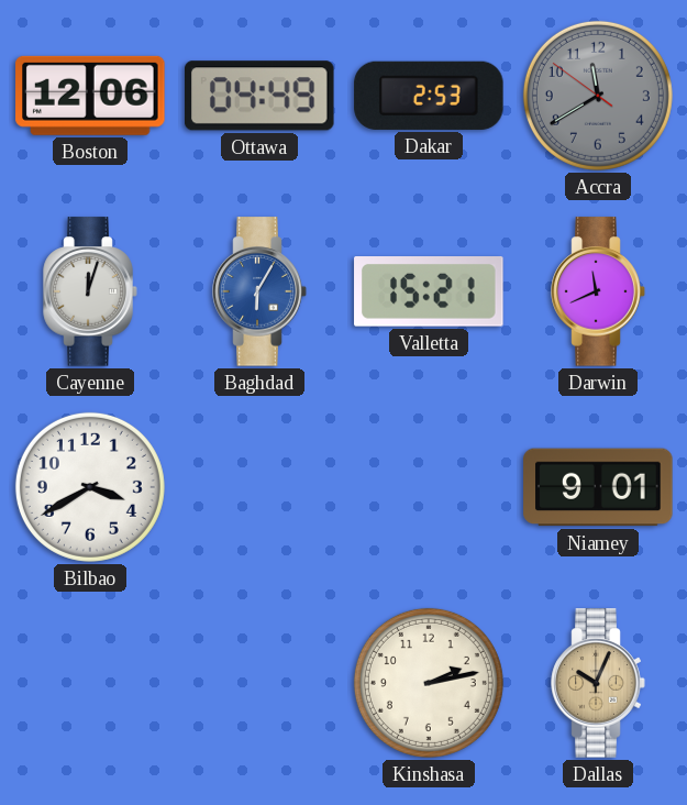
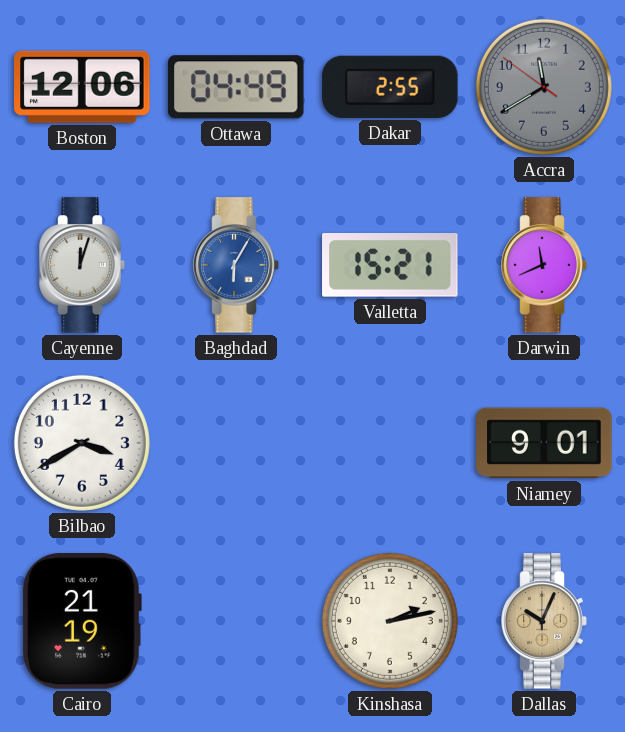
Dakar: 2:53 -> 2:55 (390, 87)
Cairo: none -> 21:19 (82, 621)
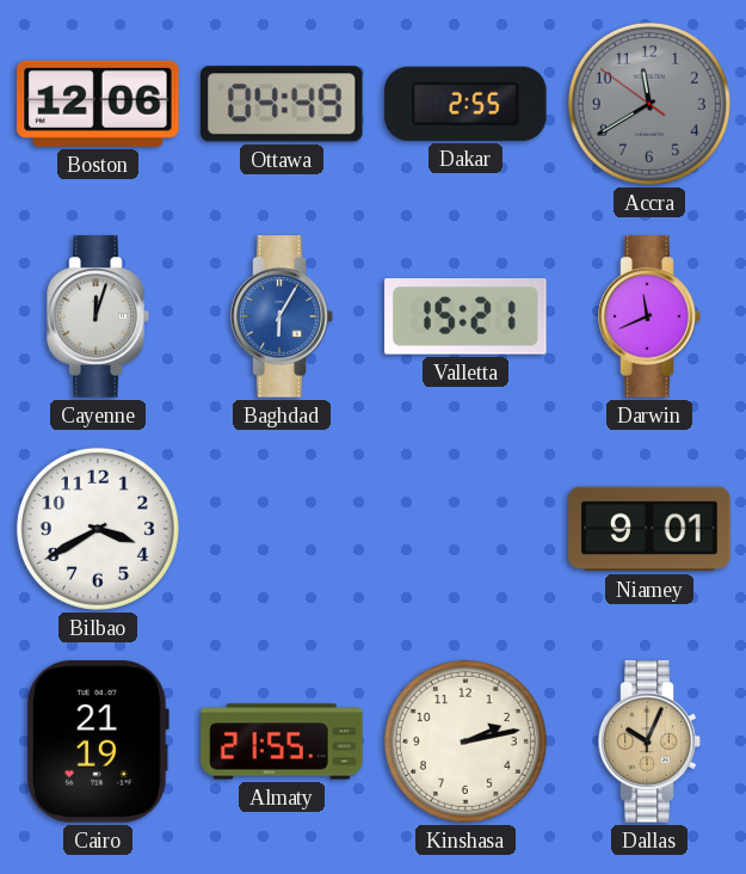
Almaty: none -> 21:55 (282, 741)
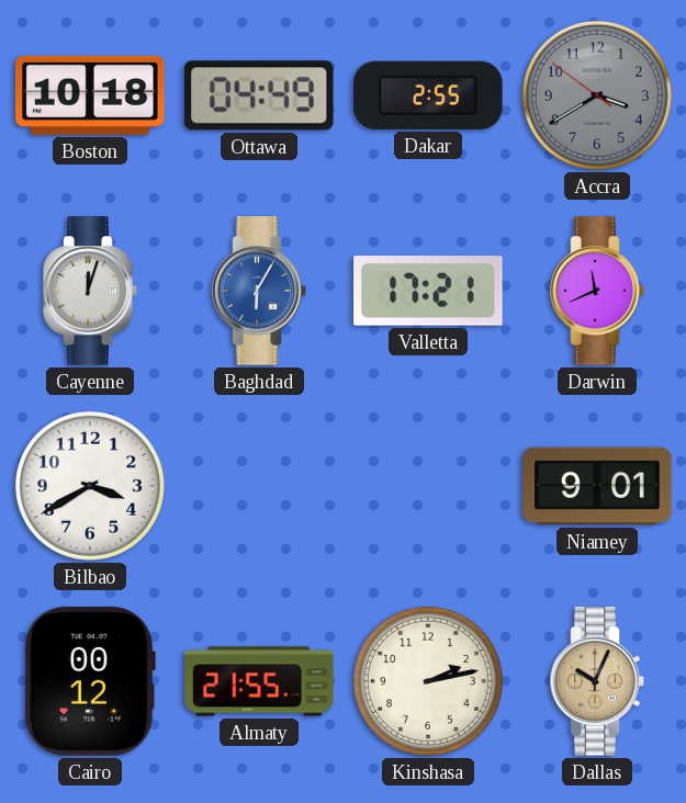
Boston: 12:06 -> 10:18 (90, 95)
Accra: 11:39 -> 3:39 (597, 95)
Valletta: 15:21 -> 17:21 (428, 292)
Cairo: 21:19 -> 00:12 (90, 681)
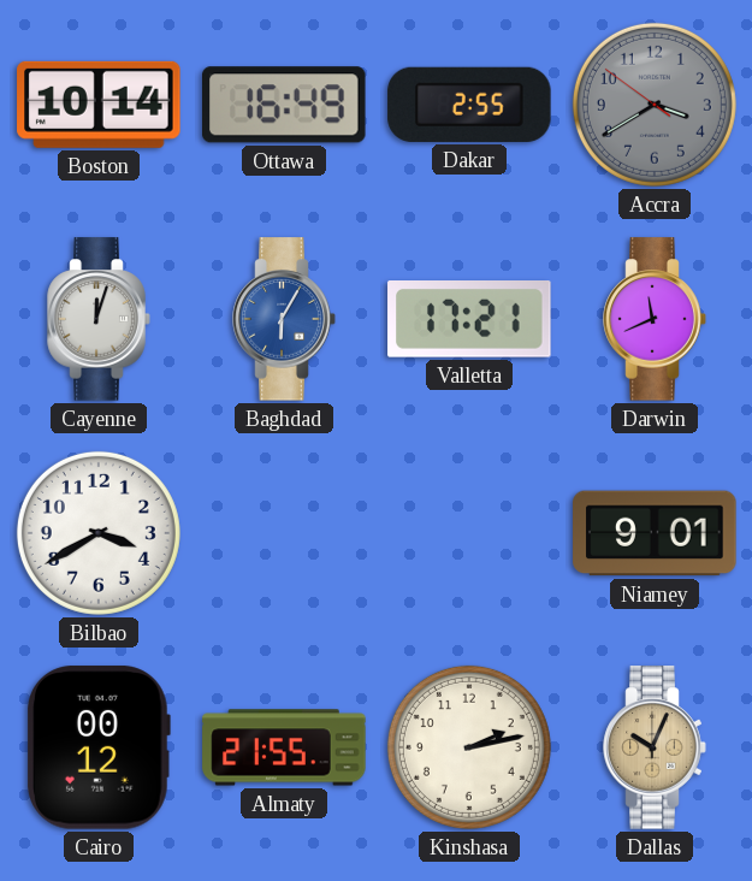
Boston: 10:18 -> 10:14 (99, 105)
Ottawa: 04:49 -> 16:49 (285, 105)
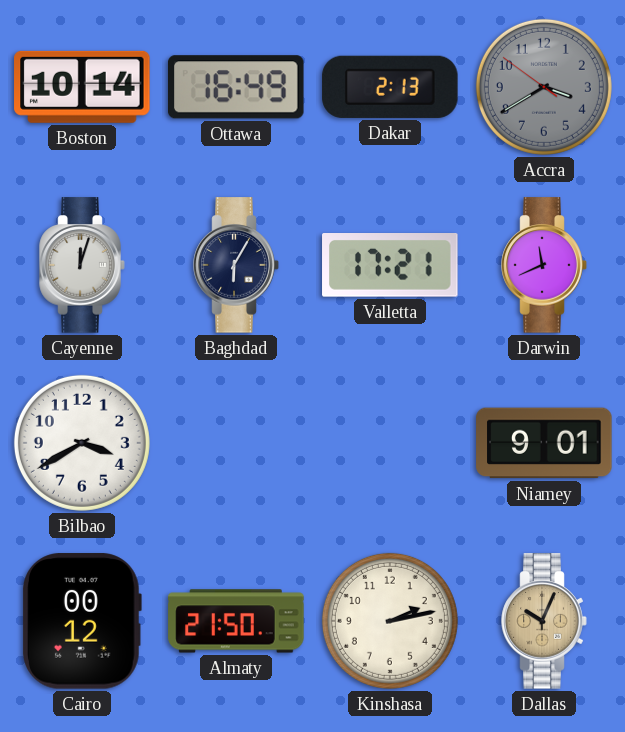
Dakar: 2:55 -> 2:13 (390, 87)
Baghdad dial: blue -> navy (236, 265)
Almaty: 21:55 -> 21:50 (236, 621)
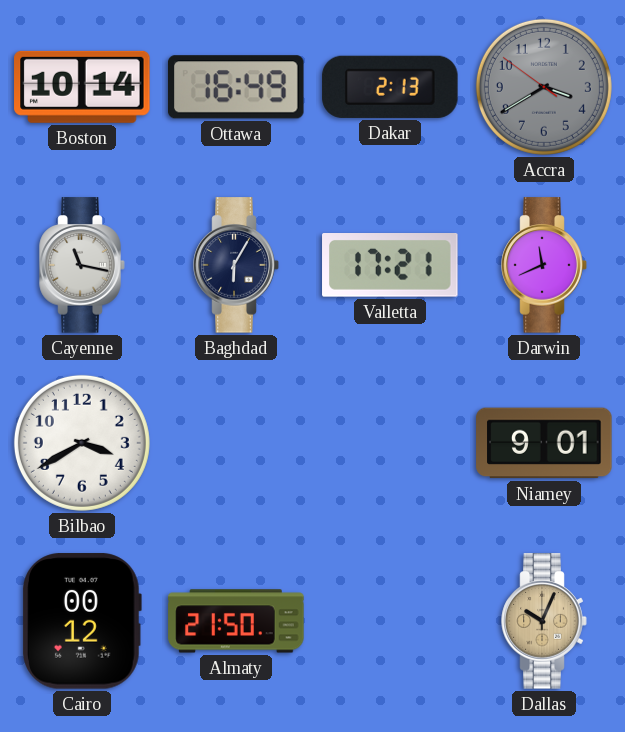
Cayenne: 12:03 -> 11:17 (82, 265)
Kinshasa: 2:13 -> none (390, 621)
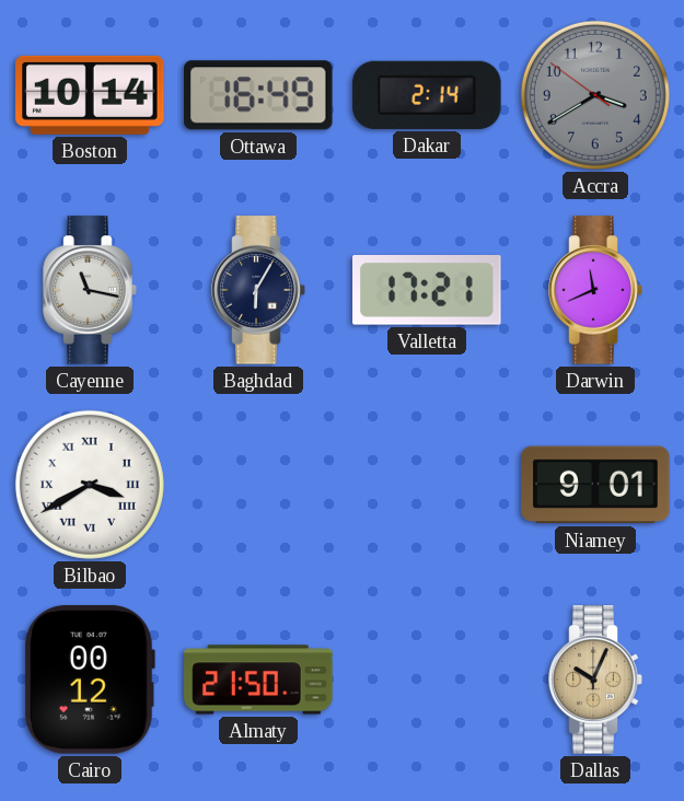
Dakar: 2:13 -> 2:14 (427, 95)
Bilbao numerals: Arabic -> Roman (90, 485)
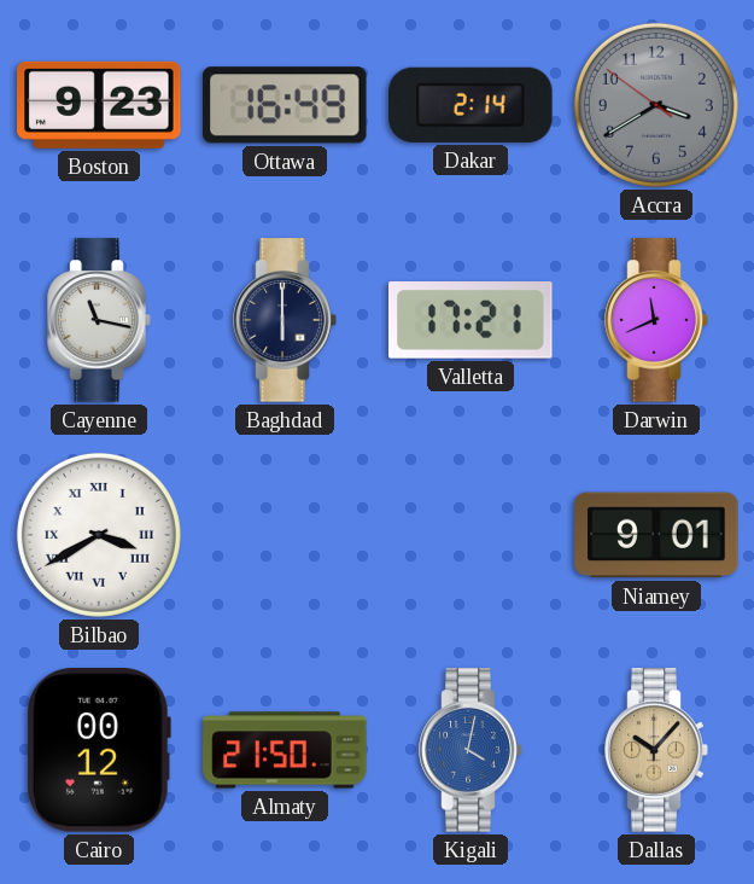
Boston: 10:14 -> 9:23 (99, 105)
Baghdad: 6:05 -> 6:00 (285, 320)
Kigali: none -> 4:02 (470, 750)
Dallas: 10:04 -> 10:07 (656, 750)
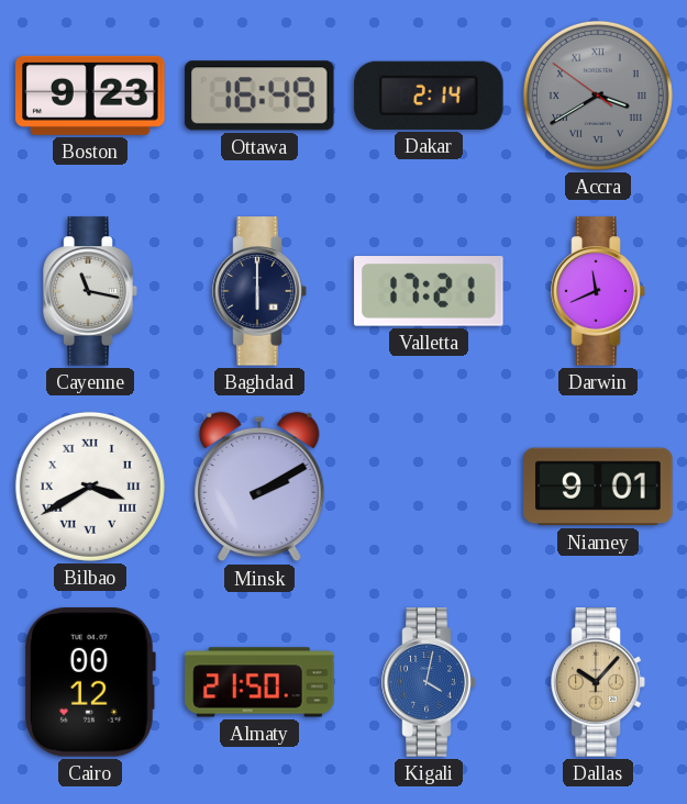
Accra numerals: Arabic -> Roman (598, 96)
Minsk: none -> 2:10 (259, 487)
